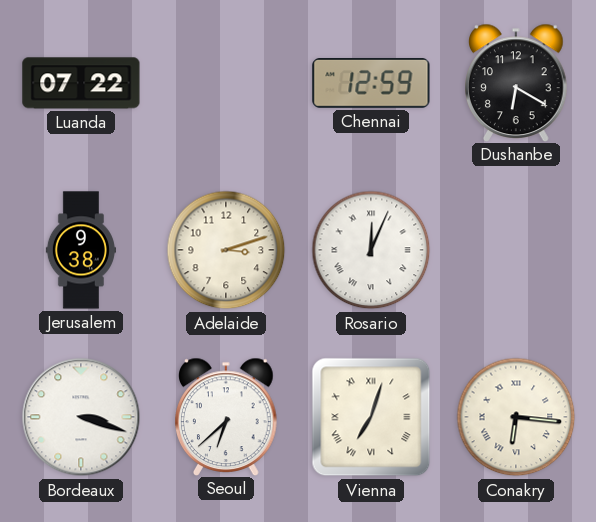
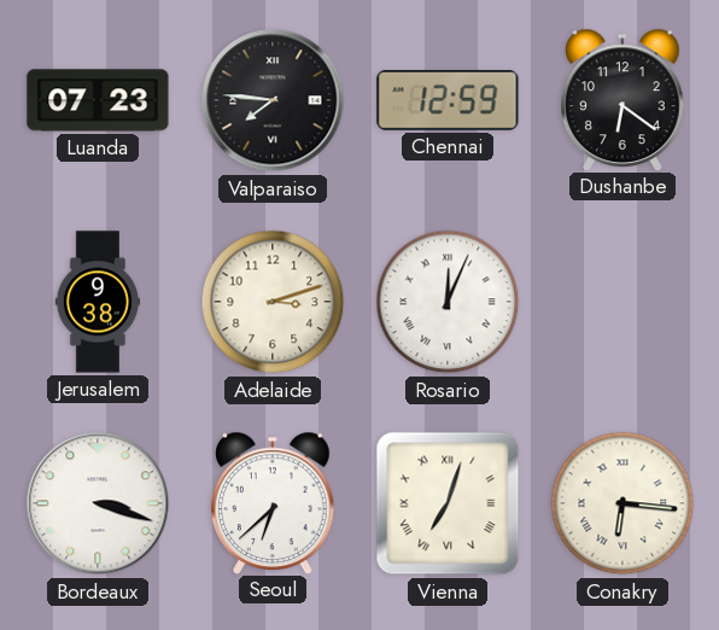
Luanda: 07:22 -> 07:23 (98, 100)
Valparaiso: none -> 7:46 (273, 100)
Dushanbe: 6:20 -> 6:21 (622, 99)
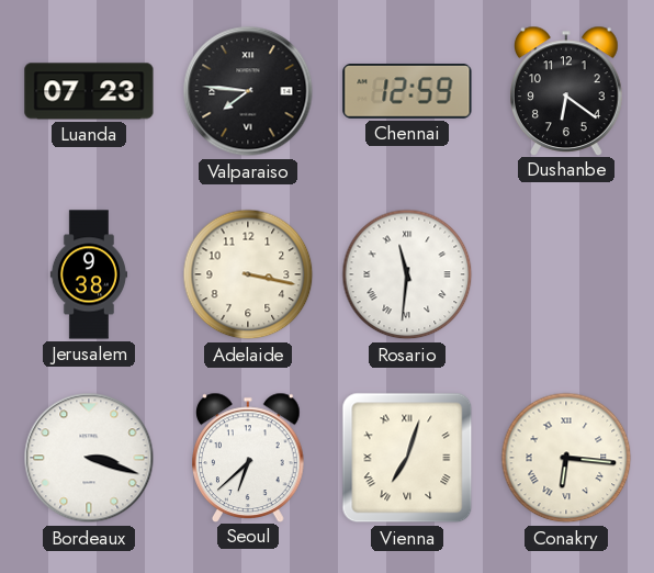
Adelaide: 3:12 -> 3:17 (248, 274)
Rosario: 12:04 -> 11:31 (407, 274)
